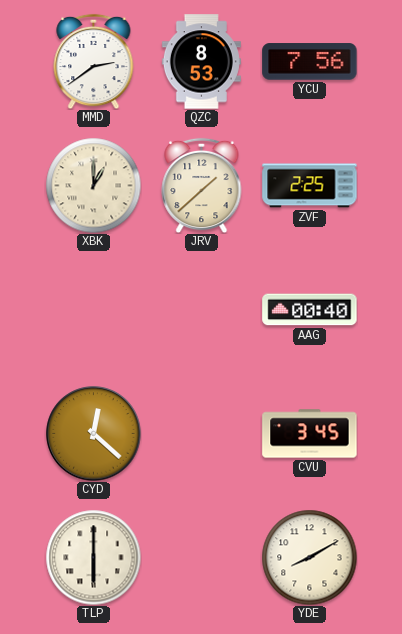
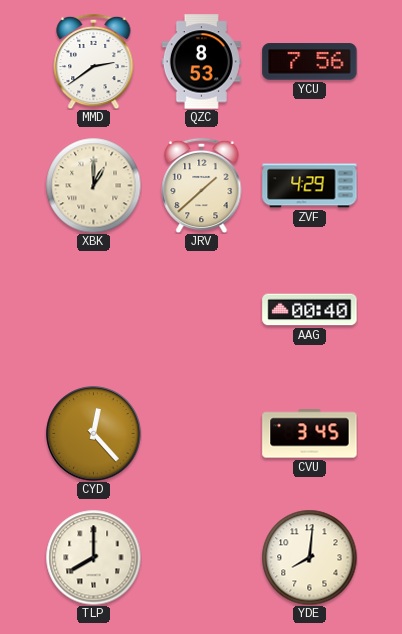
ZVF: 2:25 -> 4:29 (310, 186)
CYD: 12:22 -> 12:23 (94, 434)
TLP: 6:00 -> 8:00 (93, 557)
YDE: 8:10 -> 8:01 (309, 557)
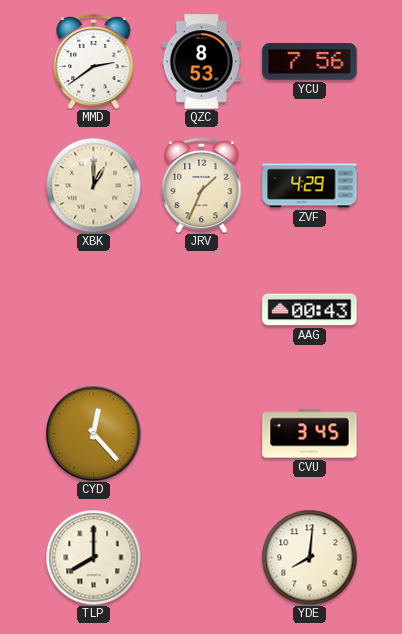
JRV: 1:38 -> 1:34 (202, 185)
AAG: 00:40 -> 00:43 (310, 310)
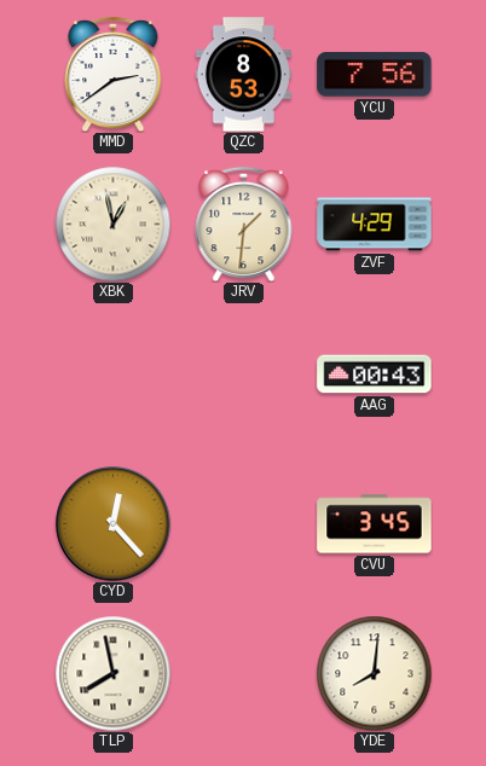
XBK: 1:00 -> 12:58 (112, 224)
JRV: 1:34 -> 1:31 (244, 224)
TLP: 8:00 -> 7:58 (112, 673)
